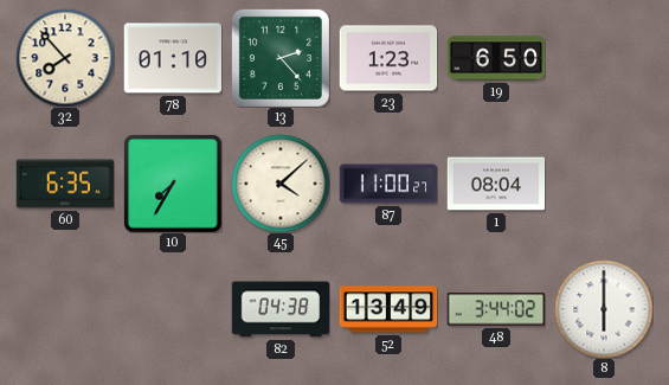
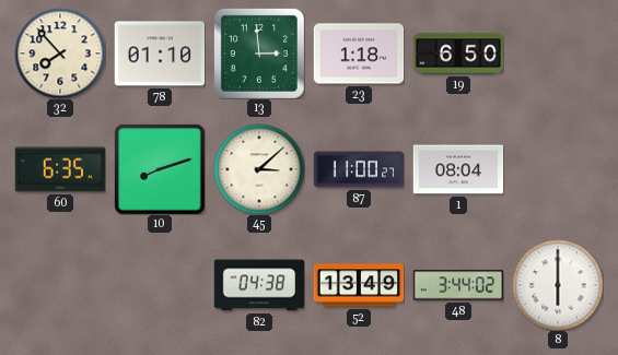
13: 2:23 -> 2:59 (259, 54)
23: 1:23 -> 1:18 (359, 54)
10: 7:35 -> 8:12 (160, 169)
45: 4:08 -> 3:08 (259, 169)
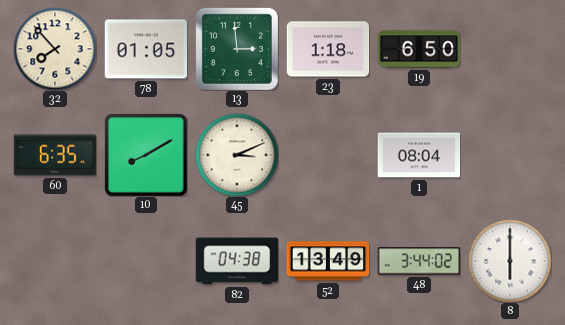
78: 01:10 -> 01:05 (146, 49)
10: 8:12 -> 8:10 (146, 155)
45: 3:08 -> 3:11 (237, 155)
87: 11:00 -> none (359, 169)
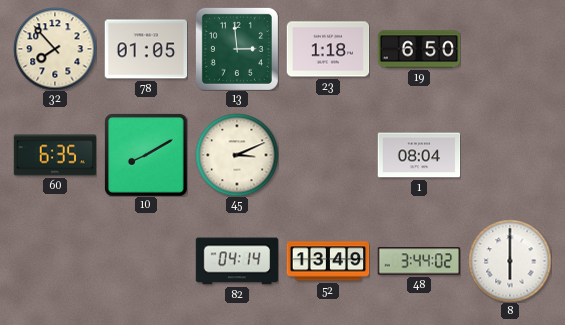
82: 04:38 -> 04:14 (237, 261)
